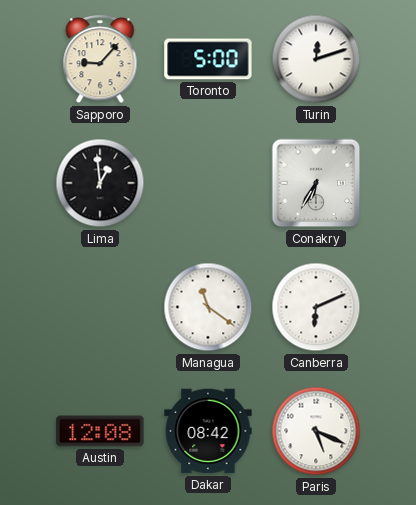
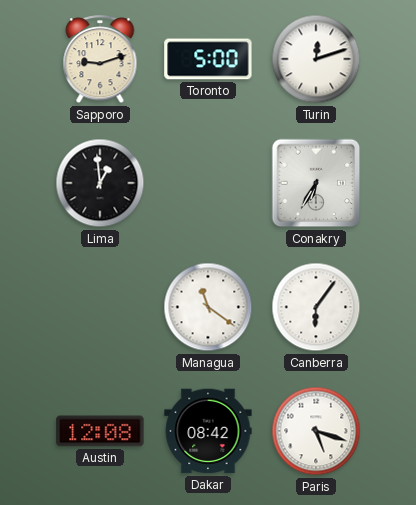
Sapporo: 9:07 -> 9:12 (100, 60)
Canberra: 6:11 -> 6:06 (316, 307)
Paris: 5:19 -> 5:18 (316, 431)
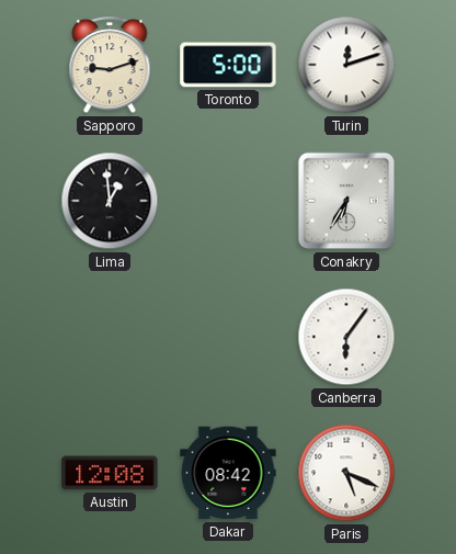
Managua: 11:21 -> none (208, 307)
Paris: 5:18 -> 5:19 (346, 473)
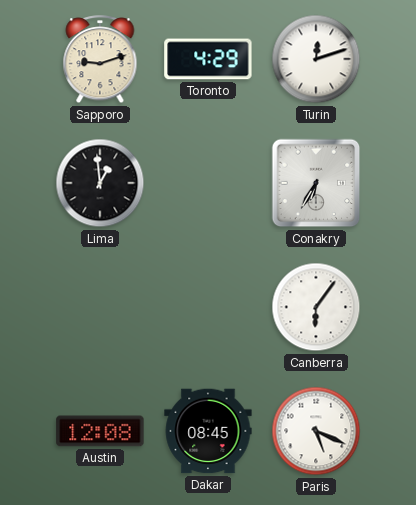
Toronto: 5:00 -> 4:29 (208, 59)
Dakar: 08:42 -> 08:45 (208, 431)
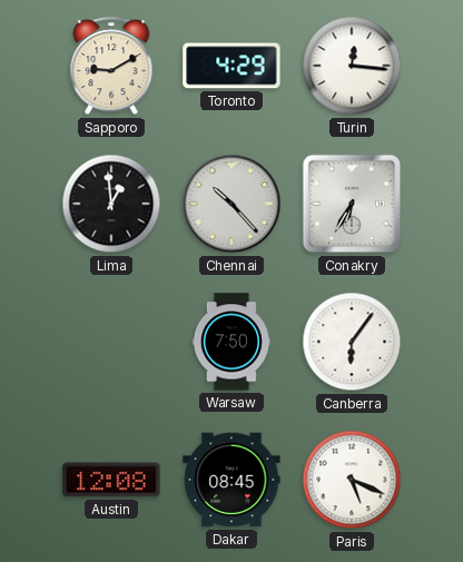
Sapporo: 9:12 -> 9:10 (111, 67)
Turin: 12:12 -> 12:16 (352, 66)
Chennai: none -> 10:23 (231, 204)
Warsaw: none -> 7:50 (231, 342)
